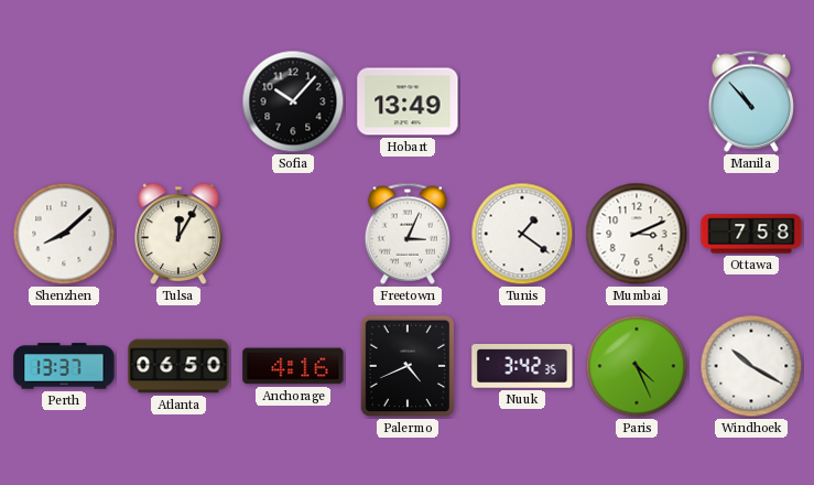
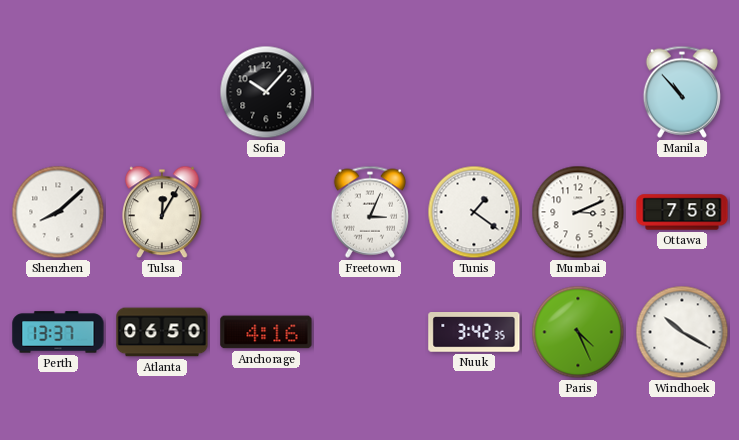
Hobart: 13:49 -> none (408, 101)
Palermo: 4:41 -> none (408, 366)
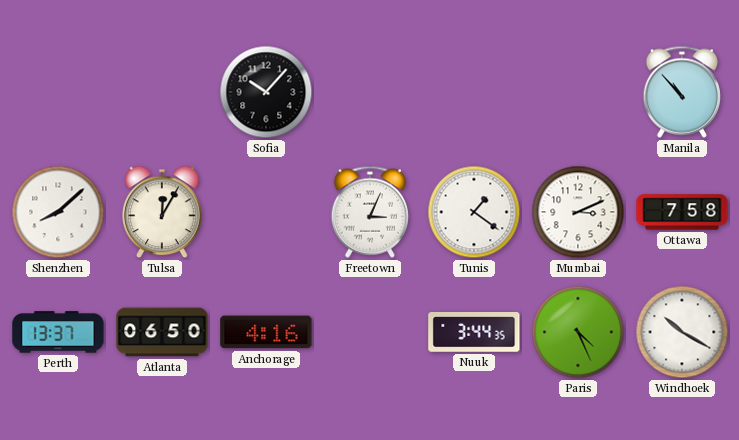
Nuuk: 3:42 -> 3:44 (474, 333)
